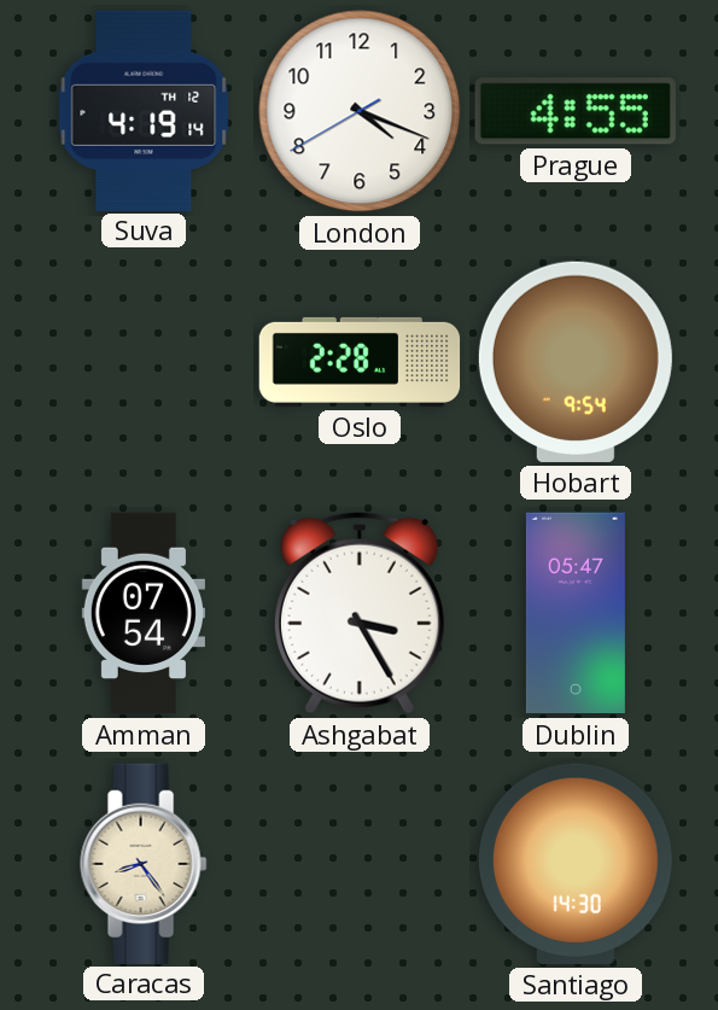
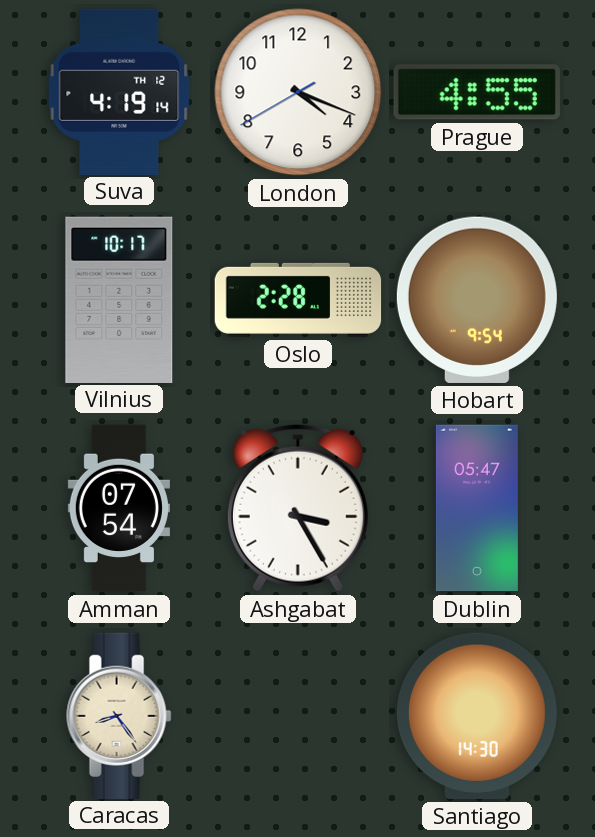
Vilnius: none -> 10:17 (119, 299)
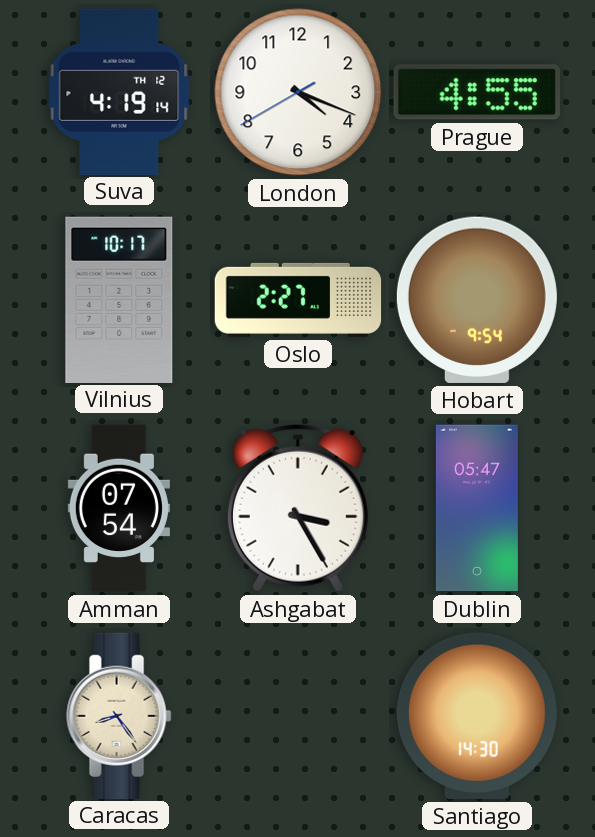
Oslo: 2:28 -> 2:27 (298, 300)
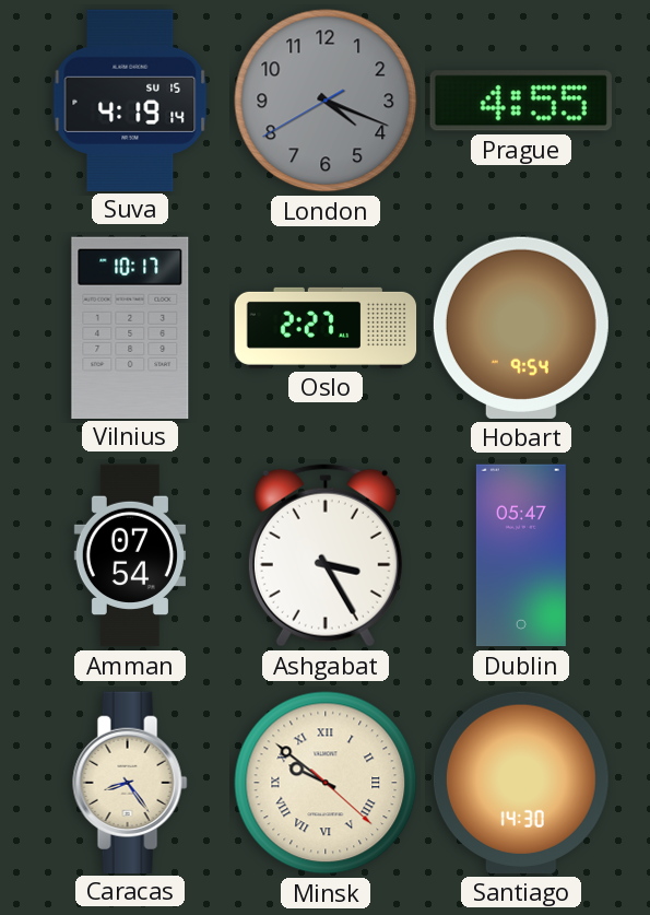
Suva date: TH 12 -> SU 15 (130, 99)
London dial: white -> grey (326, 101)
Minsk: none -> 9:51 (326, 783)
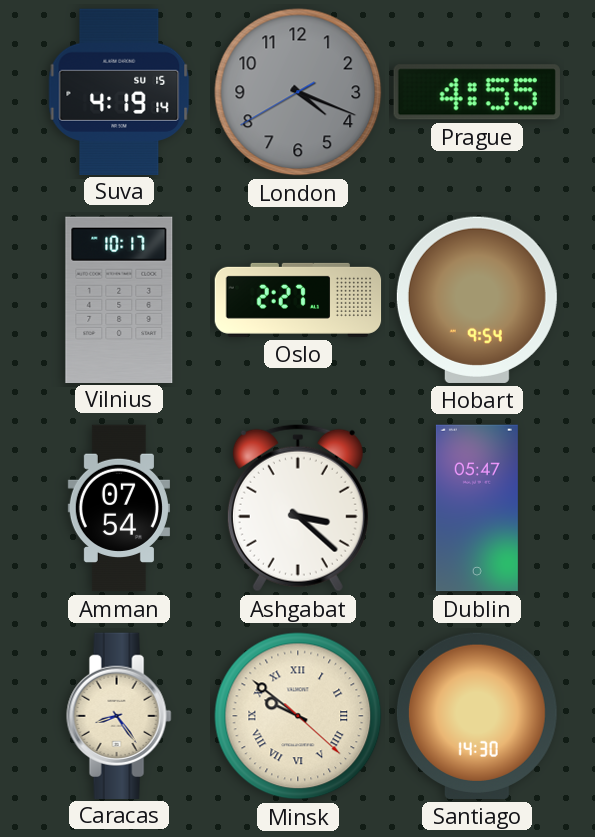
Ashgabat: 3:25 -> 3:22 (298, 508)
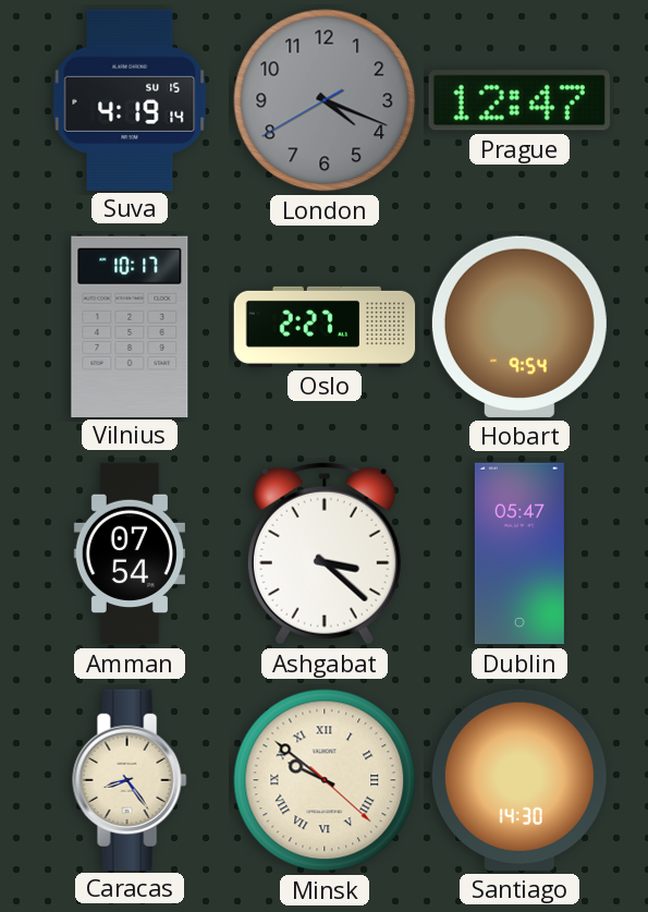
Prague: 4:55 -> 12:47 (519, 100)
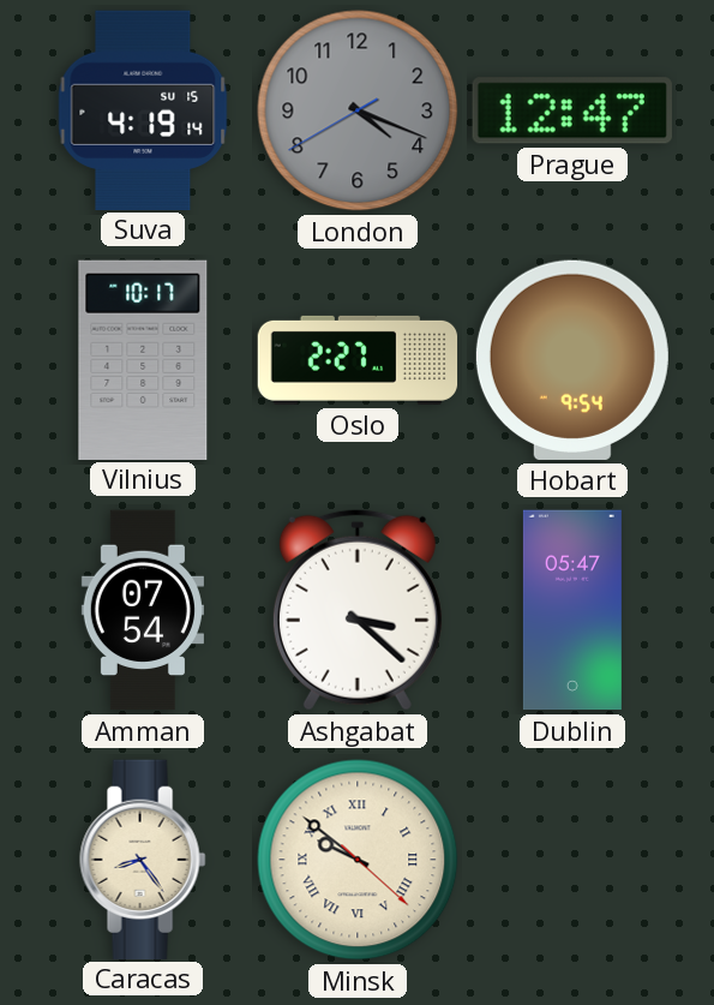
Santiago: 14:30 -> none (519, 780)
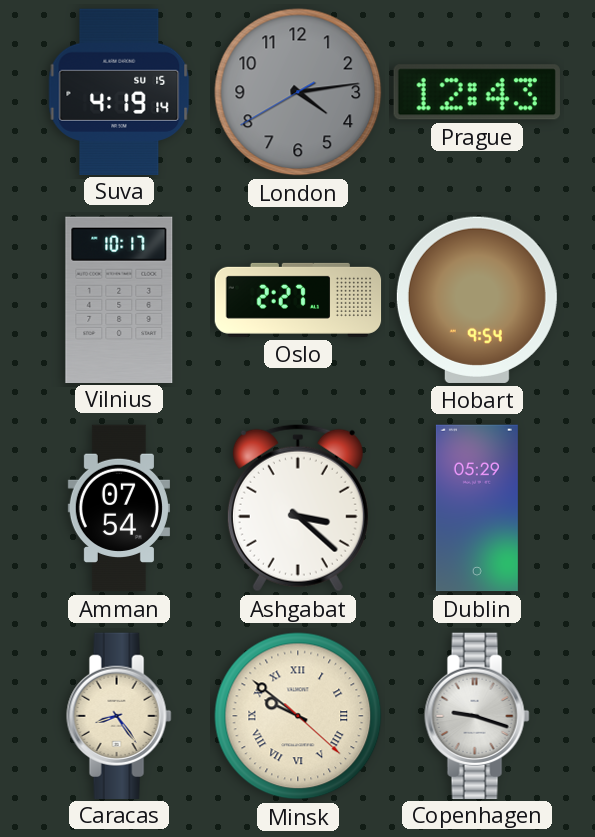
London: 4:18 -> 4:13 (298, 92)
Prague: 12:47 -> 12:43 (477, 92)
Dublin: 05:47 -> 05:29 (477, 508)
Copenhagen: none -> 9:18 (477, 715)
